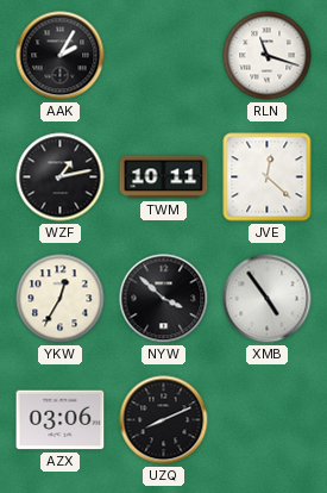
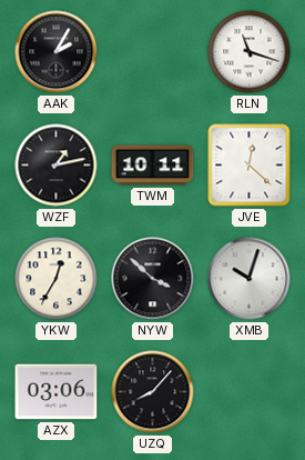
XMB: 4:54 -> 10:03 (250, 279)
UZQ: 8:11 -> 8:07 (153, 392)
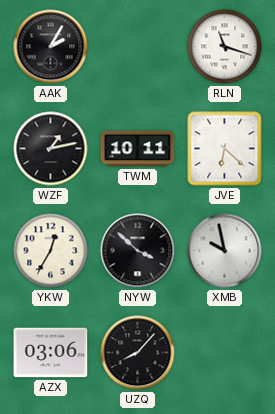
JVE: 12:22 -> 6:22 (225, 149)
XMB: 10:03 -> 9:58 (225, 251)
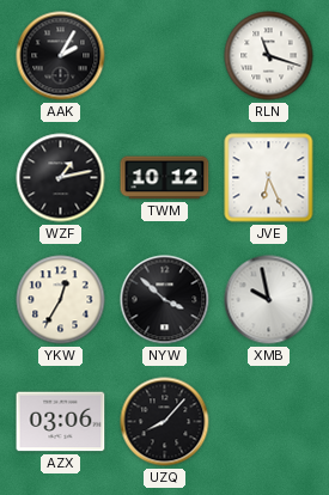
TWM: 10:11 -> 10:12 (165, 178)
JVE: 6:22 -> 6:26 (269, 178)
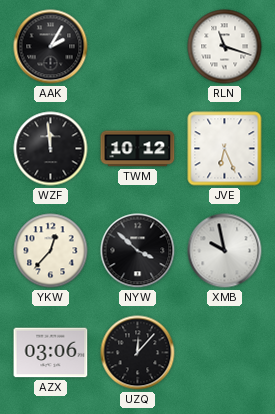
WZF: 1:13 -> 11:59 (51, 149)
YKW: 12:35 -> 12:37 (51, 251)
UZQ: 8:07 -> 12:07 (138, 353)
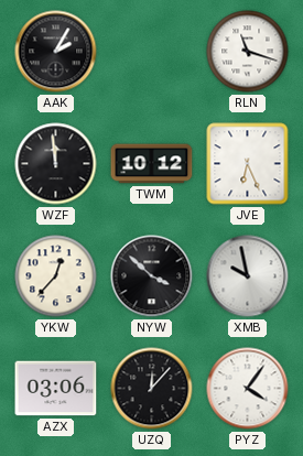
PYZ: none -> 4:06 (248, 389)
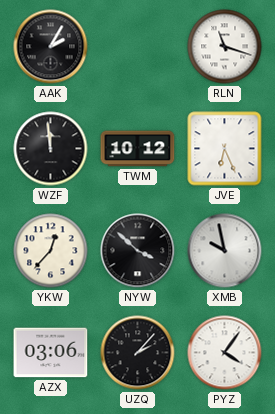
UZQ: 12:07 -> 2:07 (138, 353)
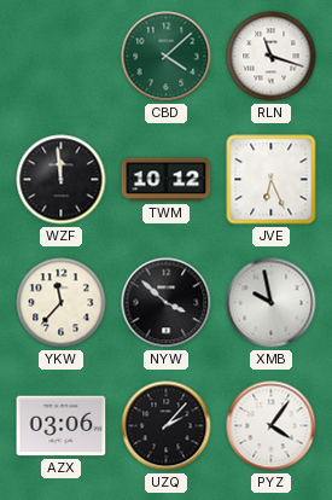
AAK: 2:05 -> none (51, 47)
CBD: none -> 4:08 (167, 57)
YKW: 12:37 -> 11:37 (62, 303)
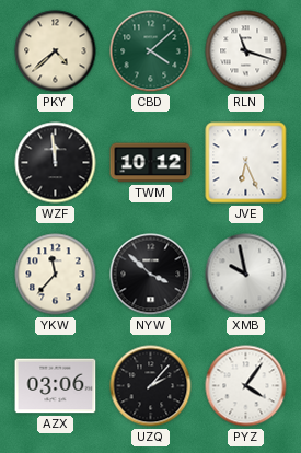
PKY: none -> 4:38 (56, 51)
